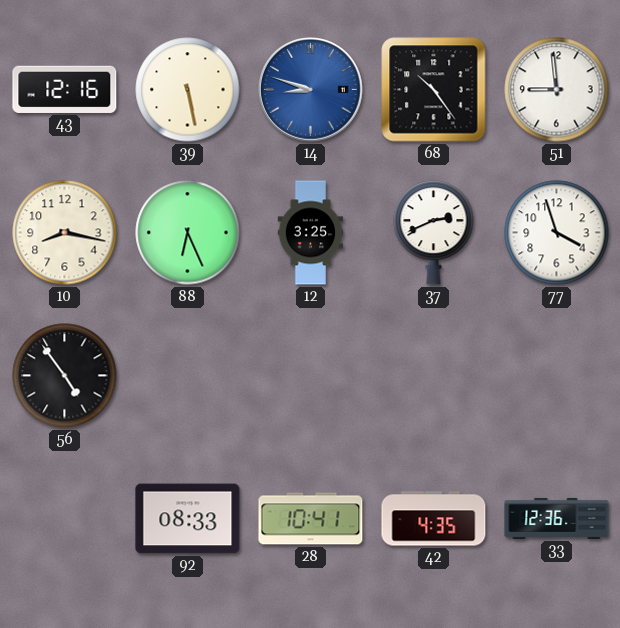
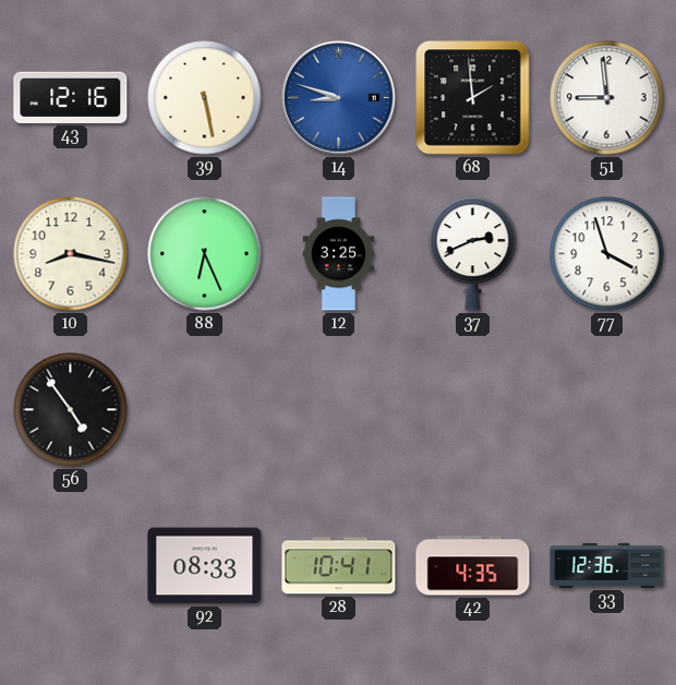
68: 10:24 -> 1:59 (473, 98)
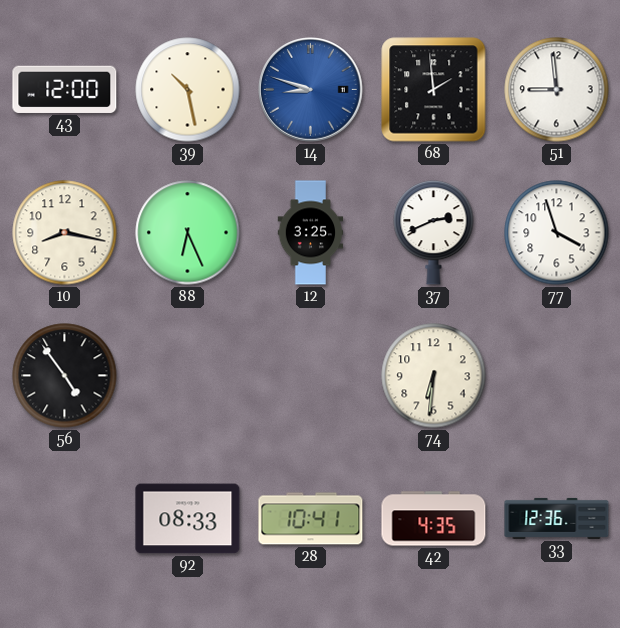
43: 12:16 -> 12:00 (65, 89)
39: 5:28 -> 10:28 (188, 90)
74: none -> 6:31 (434, 376)
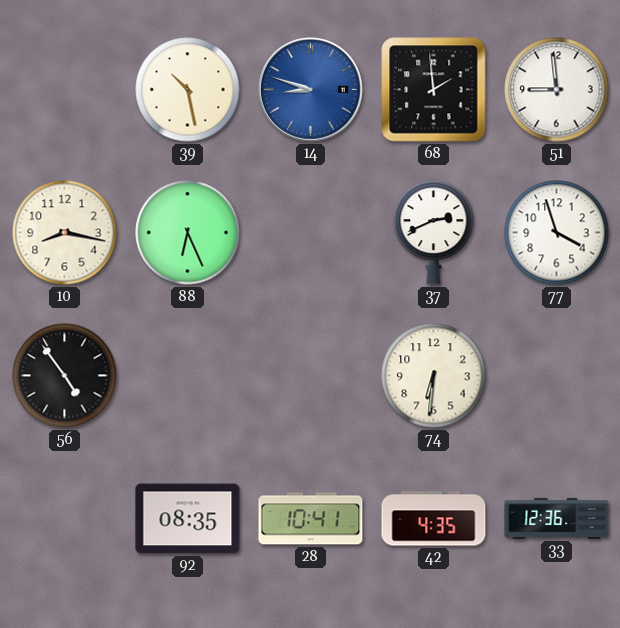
43: 12:00 -> none (65, 89)
12: 3:25 -> none (311, 233)
92: 08:33 -> 08:35 (188, 519)
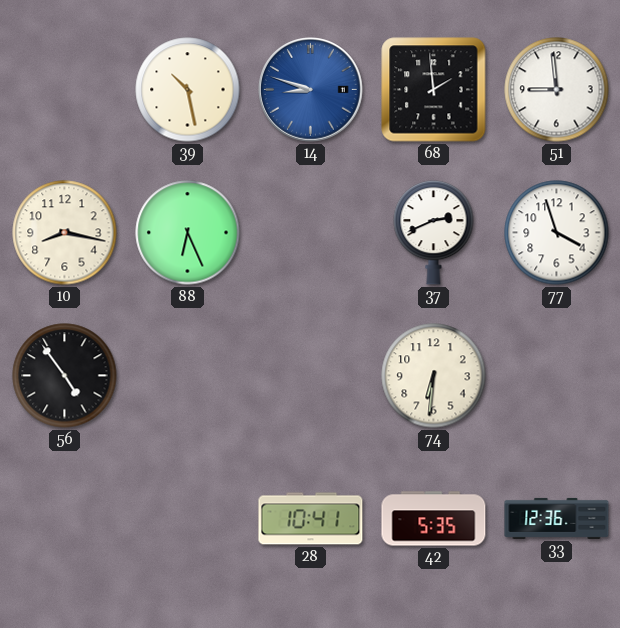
92: 08:35 -> none (188, 519)
42: 4:35 -> 5:35 (434, 519)
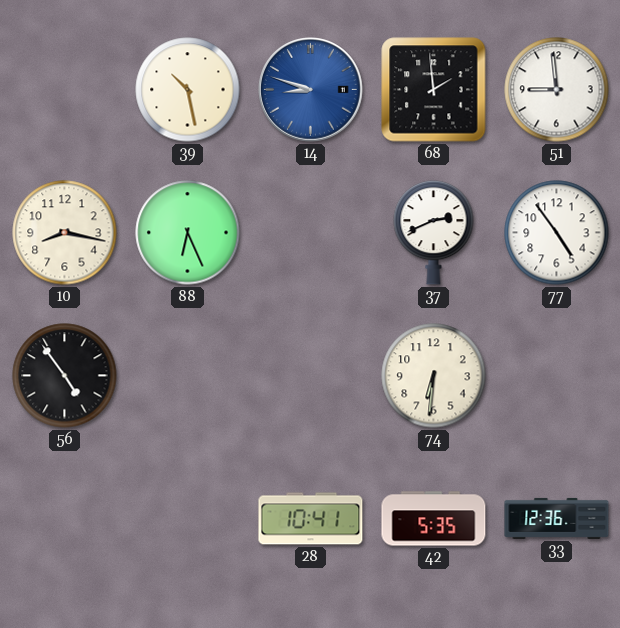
77: 3:57 -> 4:54 (557, 233)
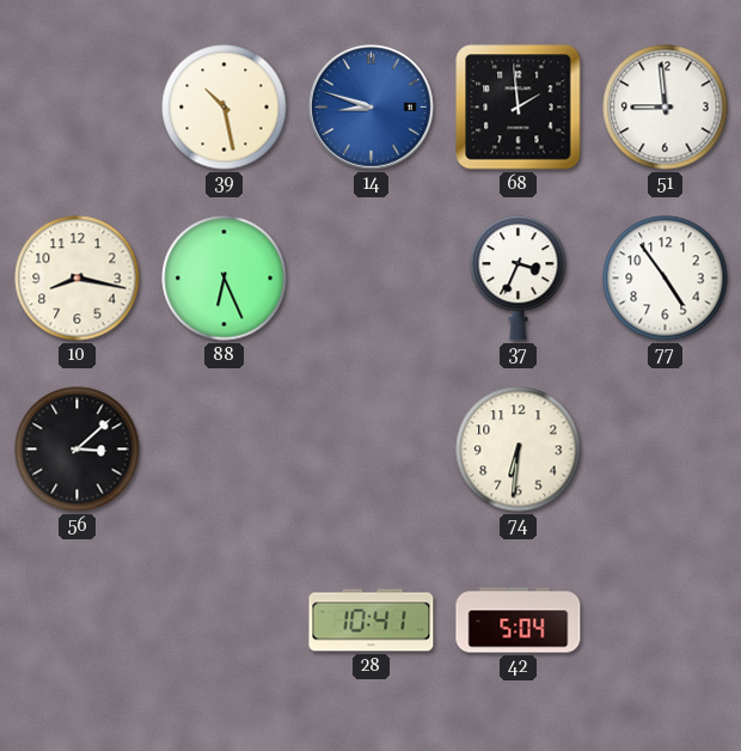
37: 2:41 -> 3:34 (519, 277)
56: 4:54 -> 3:08 (78, 450)
42: 5:35 -> 5:04 (519, 621)
33: 12:36 -> none (557, 518)
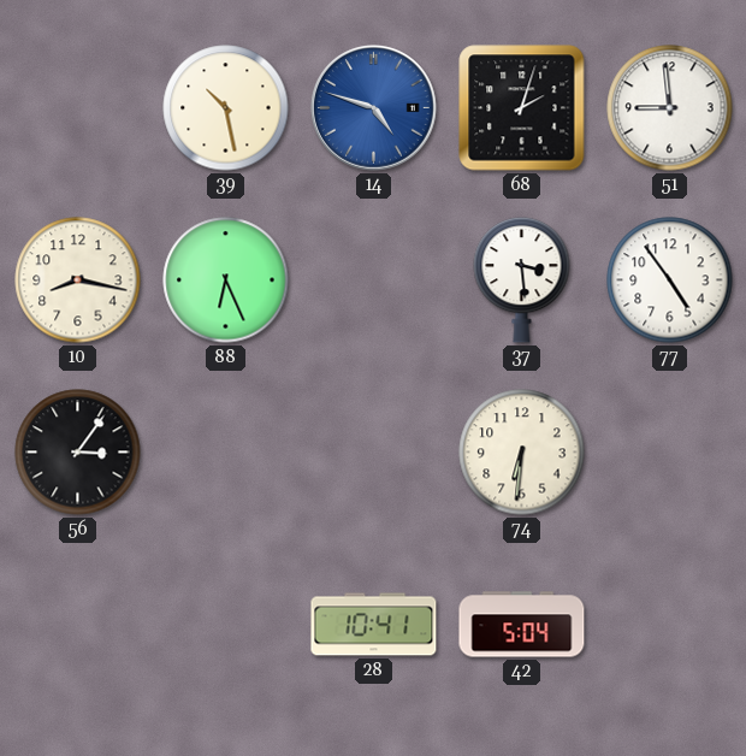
14: 8:48 -> 4:48 (374, 108)
68: 1:59 -> 2:03 (522, 108)
37: 3:34 -> 3:29 (522, 279)
56: 3:08 -> 3:06 (78, 453)
